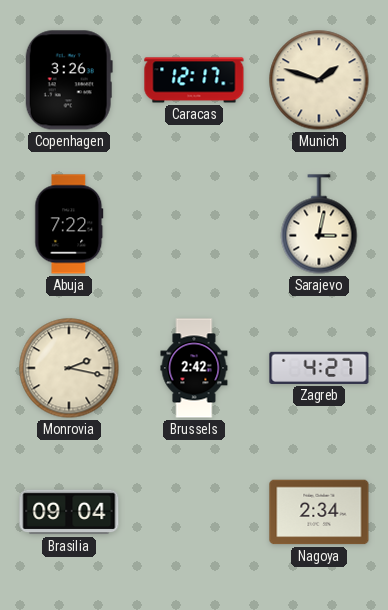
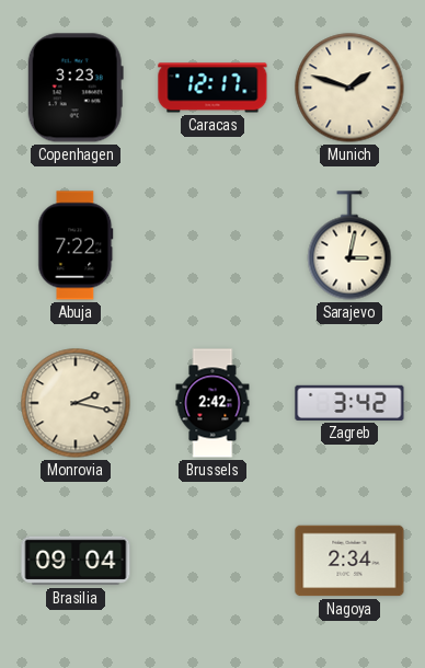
Copenhagen: 3:26 -> 3:23 (76, 88)
Zagreb: 4:27 -> 3:42 (349, 403)
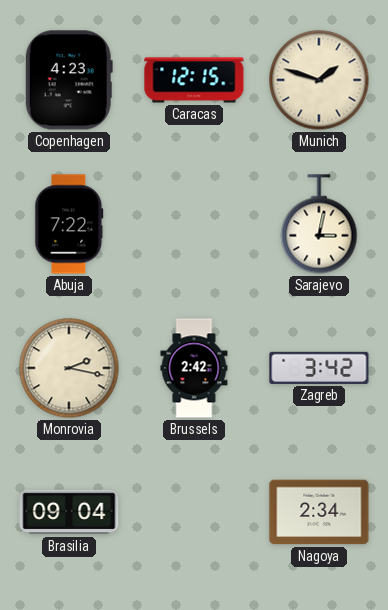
Copenhagen: 3:23 -> 4:23 (69, 80)
Caracas: 12:17 -> 12:15 (194, 80)
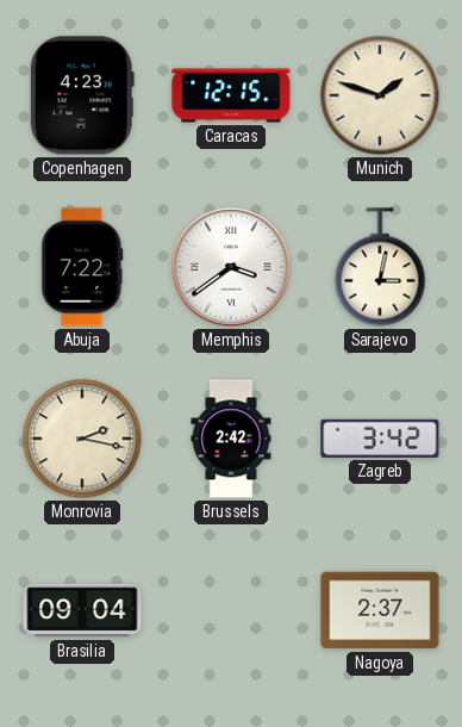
Memphis: none -> 3:39 (231, 267)
Nagoya: 2:34 -> 2:37 (380, 610)
